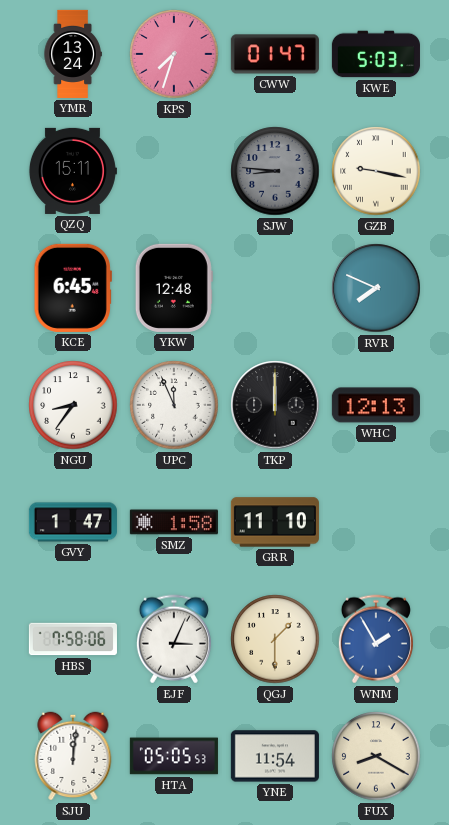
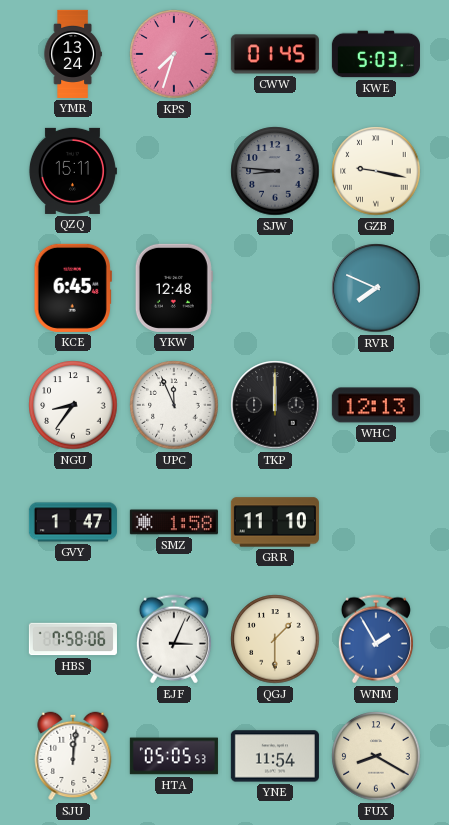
CWW: 01:47 -> 01:45 (275, 54)
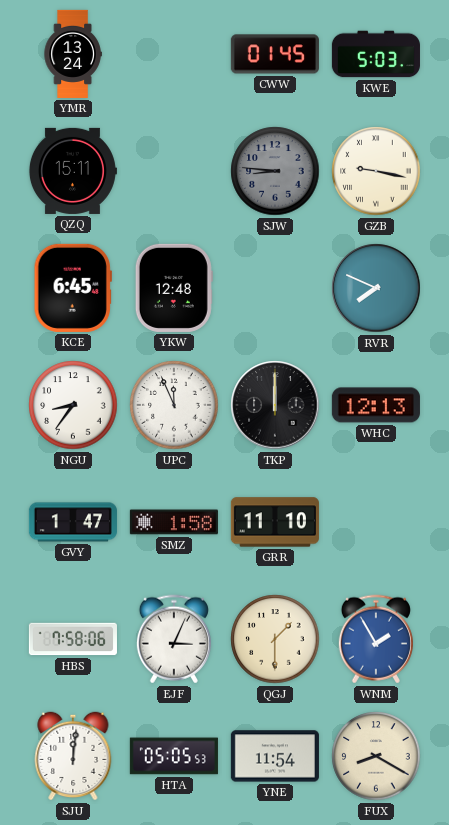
KPS: 7:33 -> none (174, 54)
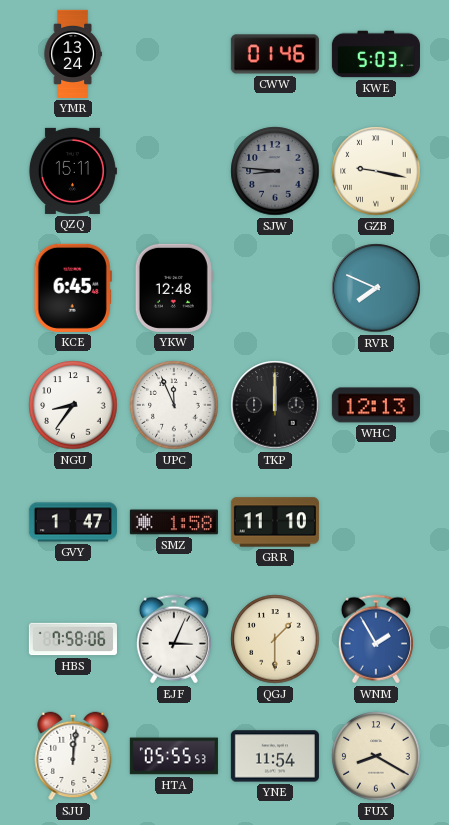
CWW: 01:45 -> 01:46 (275, 54)
HTA: 05:05 -> 05:55 (174, 756)
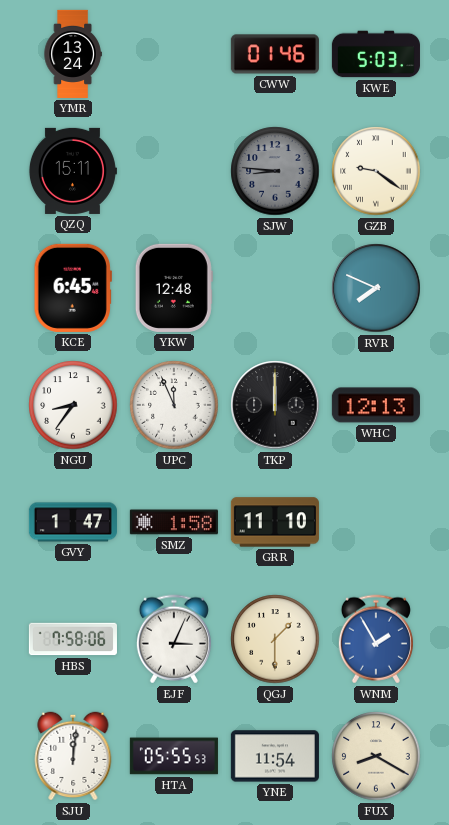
GZB: 9:17 -> 9:21 (376, 171)
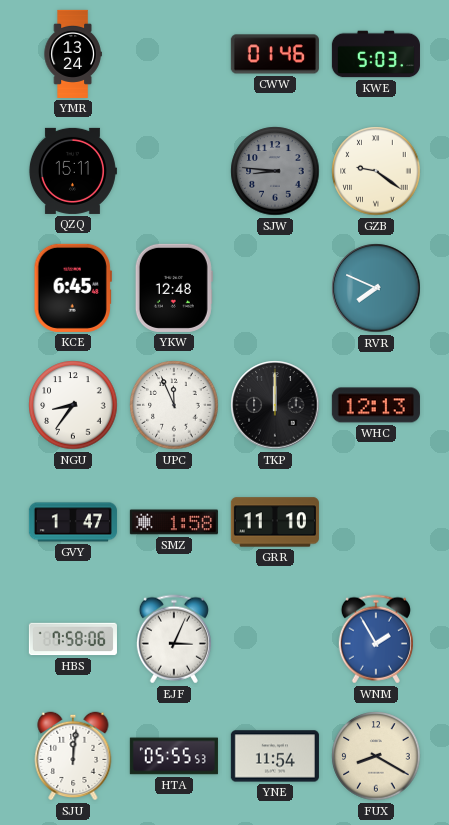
QGJ: 1:30 -> none (275, 639)
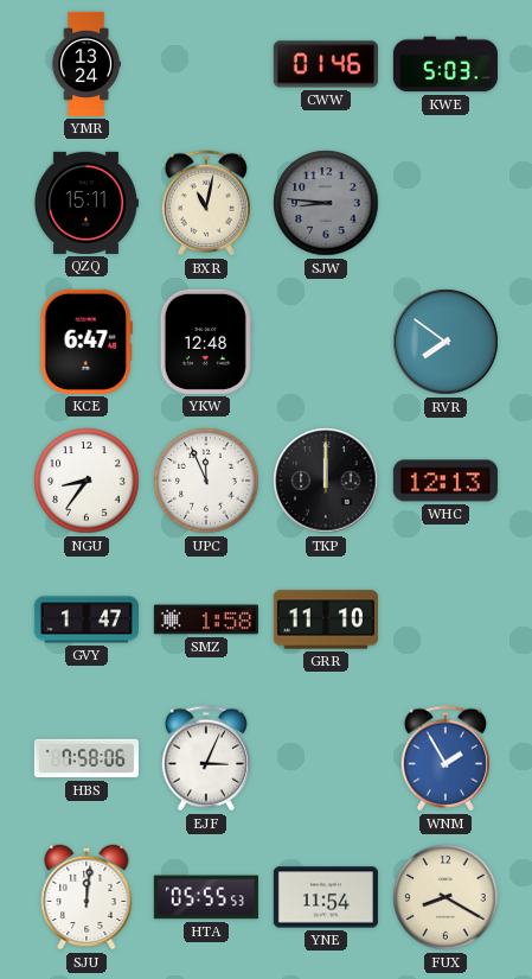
BXR: none -> 11:02 (206, 203)
GZB: 9:21 -> none (376, 171)
KCE: 6:45 -> 6:47 (86, 342)
RVR: 7:49 -> 7:51 (446, 342)
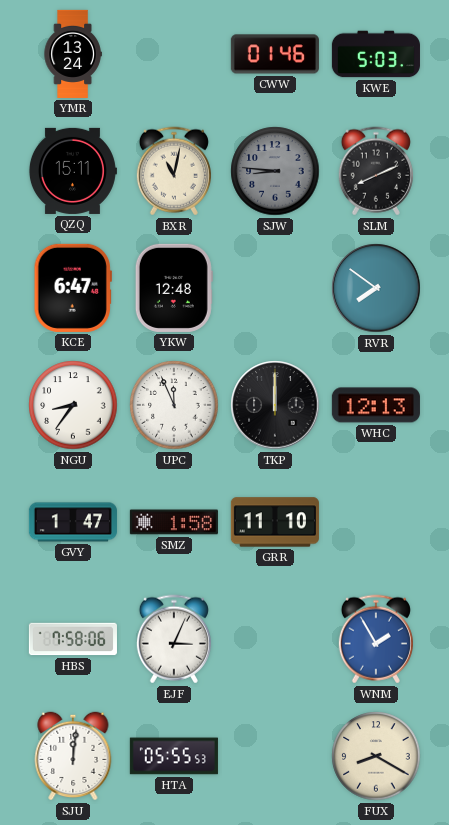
SLM: none -> 8:11 (376, 171)
YNE: 11:54 -> none (326, 897)
